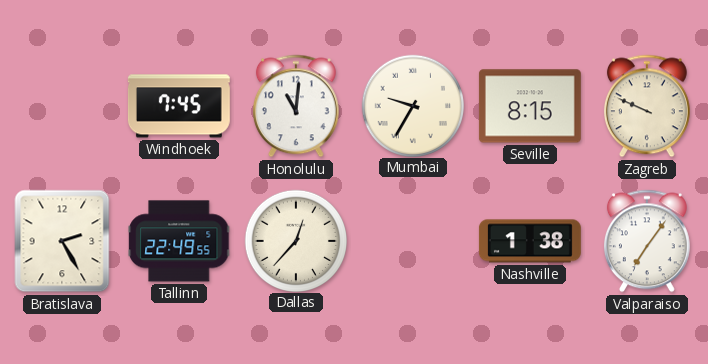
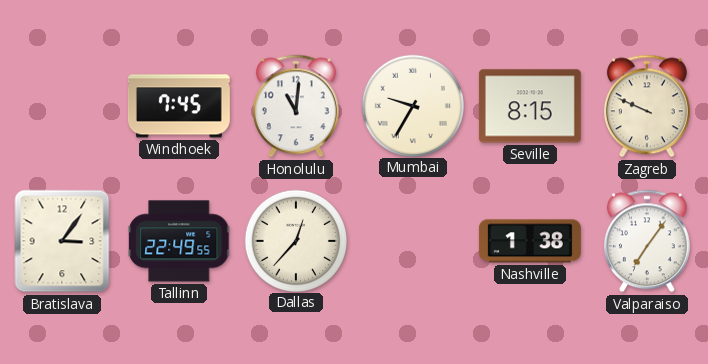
Bratislava: 2:25 -> 3:06 (62, 241)
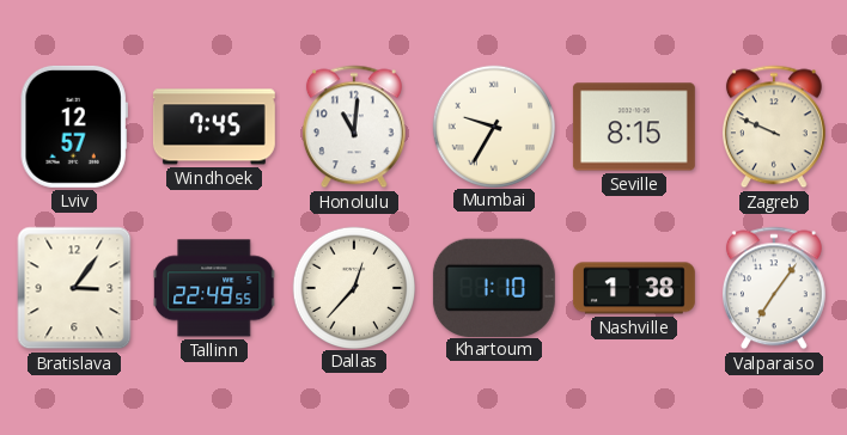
Lviv: none -> 12:57 (74, 127)
Khartoum: none -> 1:10 (494, 287)
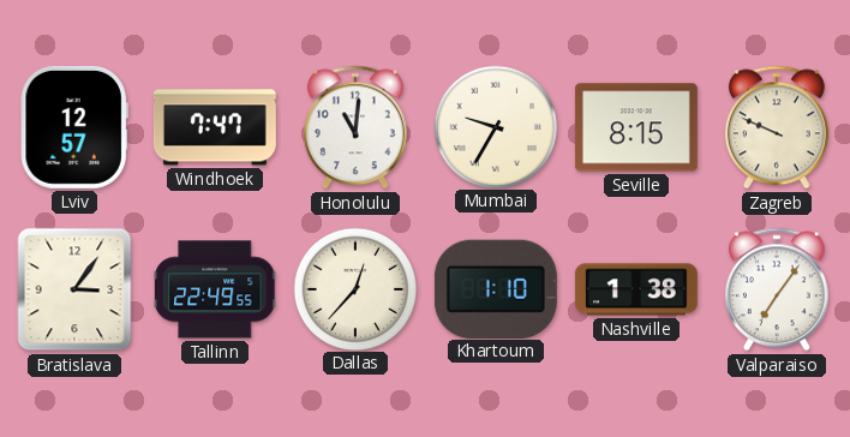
Windhoek: 7:45 -> 7:47 (215, 127)
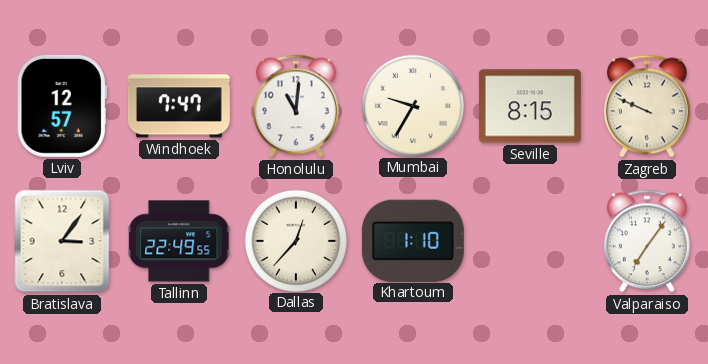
Nashville: 1:38 -> none (636, 289)
